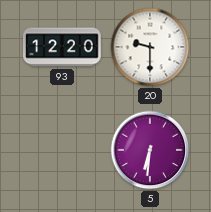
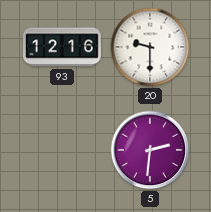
93: 12:20 -> 12:16 (63, 47)
5: 6:31 -> 2:31 (150, 150)
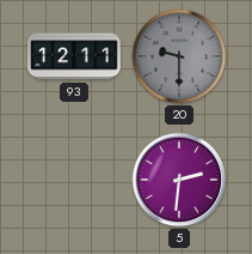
93: 12:16 -> 12:11 (75, 56)
20 dial: white -> grey (179, 56)
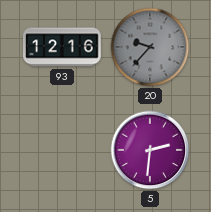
93: 12:11 -> 12:16 (63, 47)
20: 9:30 -> 9:37 (150, 47)
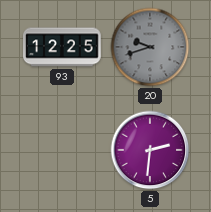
93: 12:16 -> 12:25 (63, 47)
20: 9:37 -> 9:42 (150, 47)
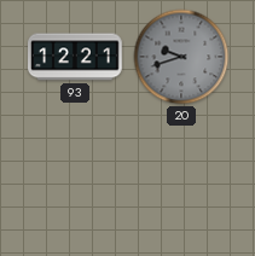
93: 12:25 -> 12:21 (76, 57)
5: 2:31 -> none (150, 150)
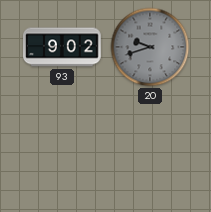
93: 12:21 -> 9:02 (63, 47)
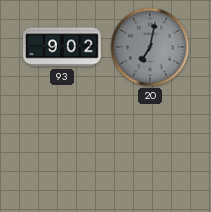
20: 9:42 -> 7:02 (150, 47)
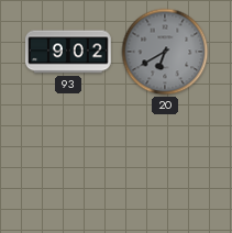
20: 7:02 -> 6:40 (165, 52)
